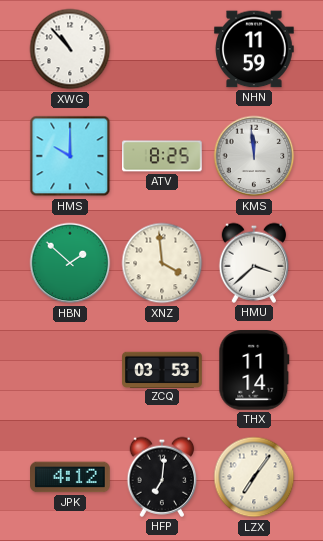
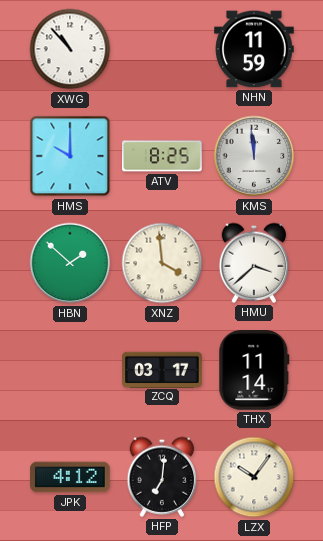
ZCQ: 03:53 -> 03:17 (162, 369)
LZX: 7:06 -> 10:06 (254, 477)
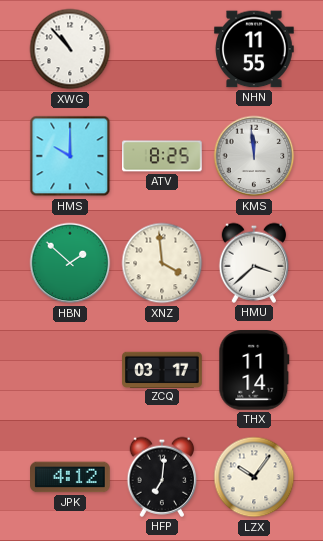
NHN: 11:59 -> 11:55 (254, 49)
